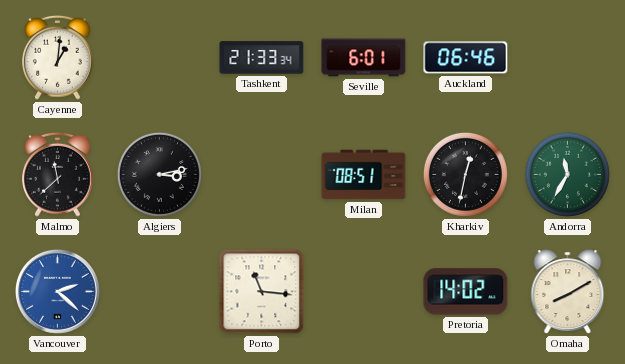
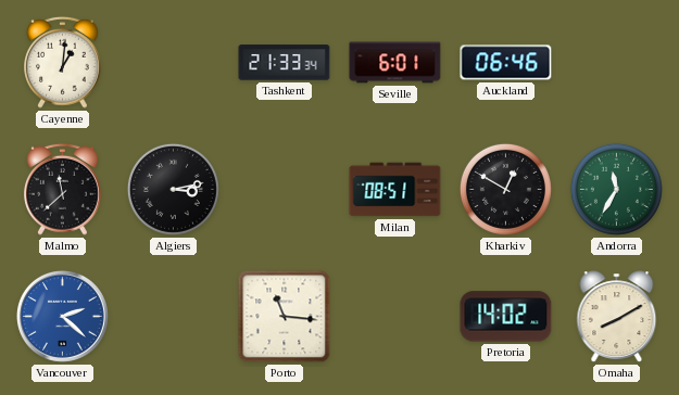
Kharkiv: 12:32 -> 12:50 (505, 189)
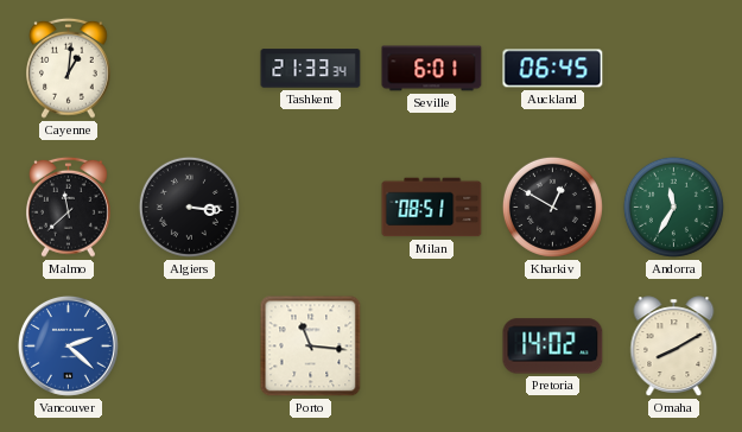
Auckland: 06:46 -> 06:45 (553, 69)
Algiers: 3:13 -> 3:16 (189, 207)
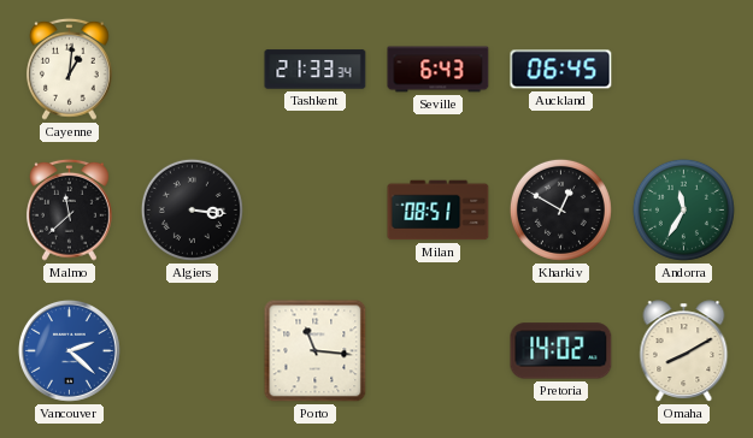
Seville: 6:01 -> 6:43 (439, 70)
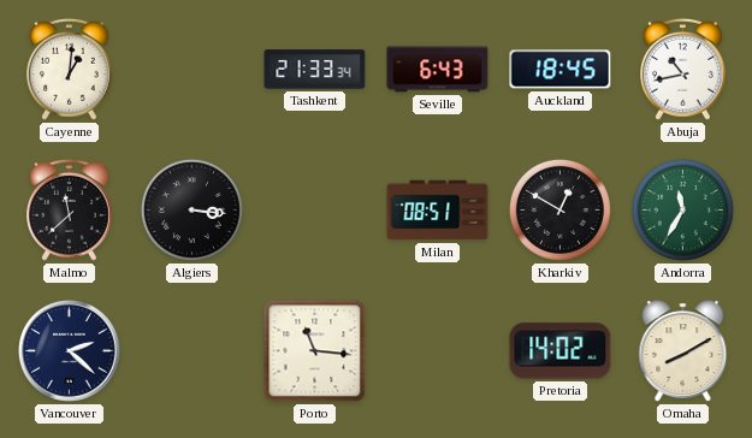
Auckland: 06:45 -> 18:45 (561, 70)
Abuja: none -> 10:43 (683, 69)
Vancouver dial: blue -> navy (69, 350)
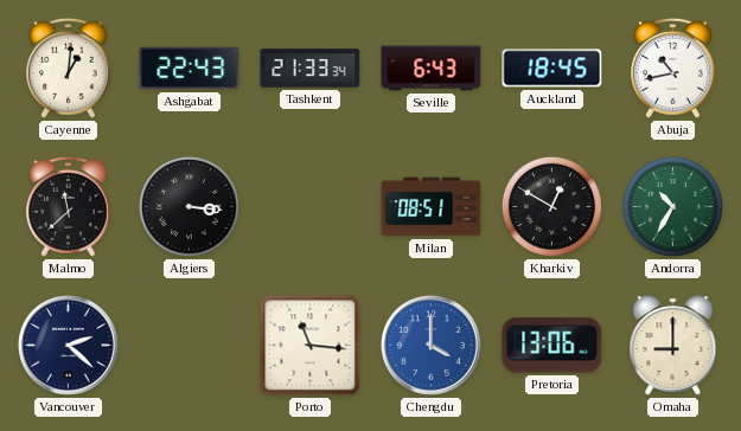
Ashgabat: none -> 22:43 (190, 69)
Andorra: 11:35 -> 10:35 (672, 206)
Chengdu: none -> 4:00 (430, 345)
Pretoria: 14:02 -> 13:06 (552, 346)
Omaha: 8:10 -> 9:00 (673, 346)
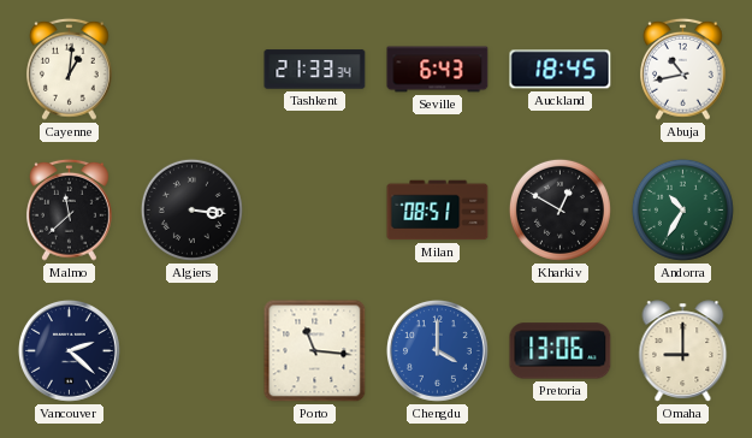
Ashgabat: 22:43 -> none (190, 69)
